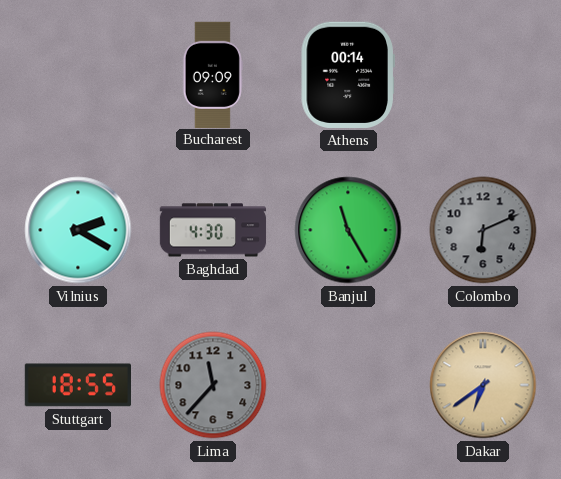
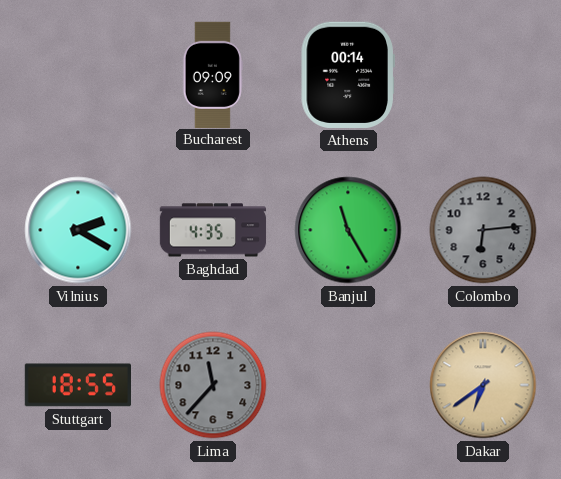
Baghdad: 4:30 -> 4:35 (213, 230)
Colombo: 6:11 -> 6:14 (483, 230)
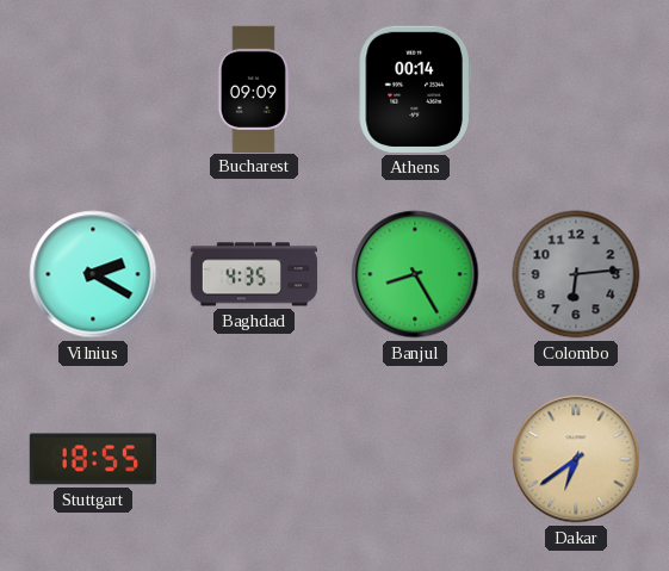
Banjul: 11:25 -> 8:25 (415, 274)
Lima: 11:37 -> none (213, 385)
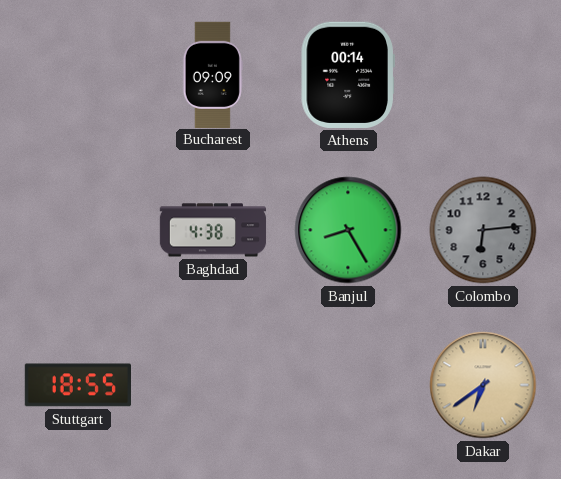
Vilnius: 2:20 -> none (93, 274)
Baghdad: 4:35 -> 4:38 (213, 230)
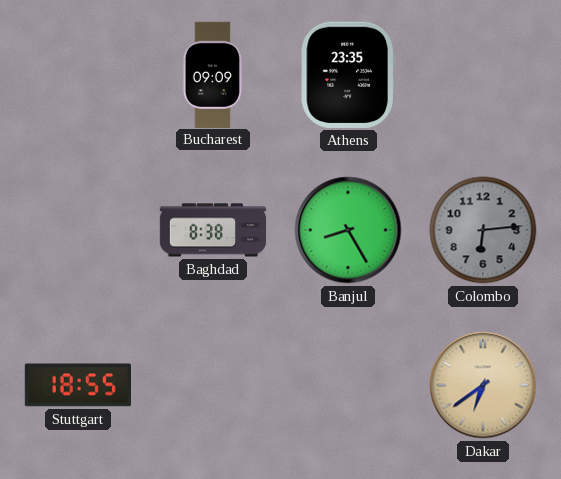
Athens: 00:14 -> 23:35 (348, 75)
Baghdad: 4:38 -> 8:38 (213, 230)
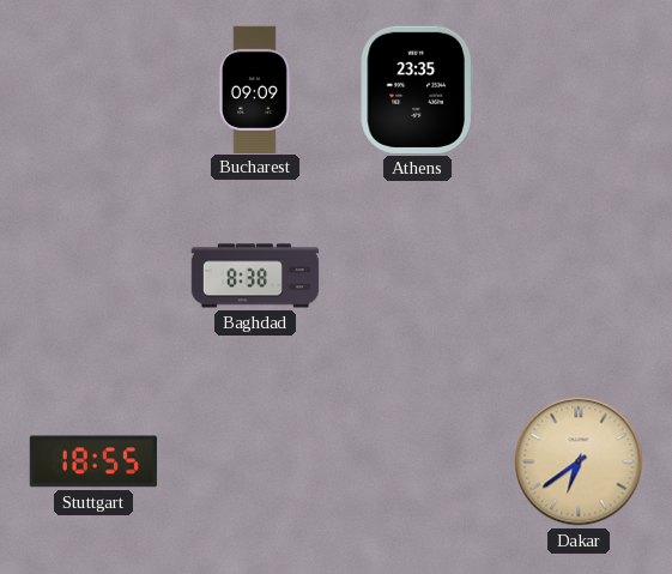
Banjul: 8:25 -> none (348, 230)
Colombo: 6:14 -> none (483, 230)
